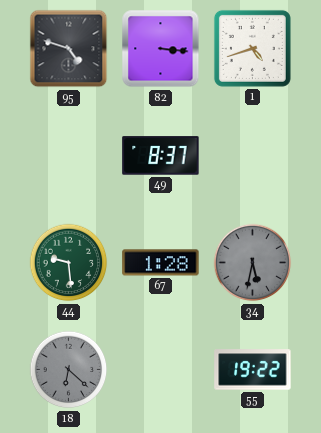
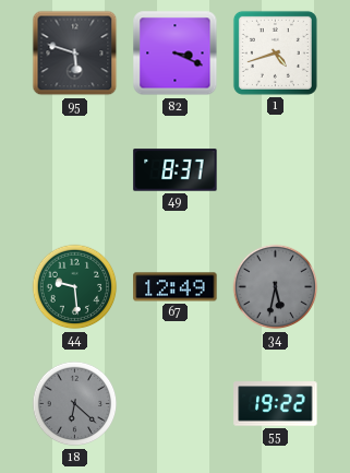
95: 4:48 -> 5:48 (75, 54)
82: 3:16 -> 3:19 (176, 54)
67: 1:28 -> 12:49 (176, 287)
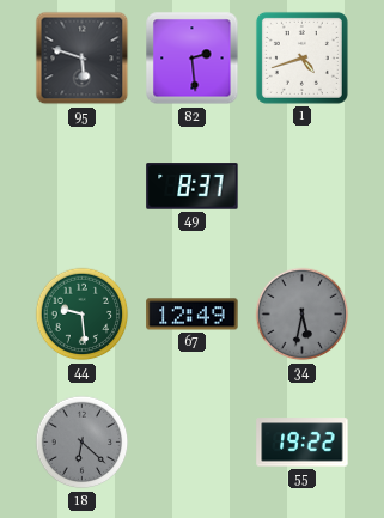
82: 3:19 -> 2:29 (193, 59)
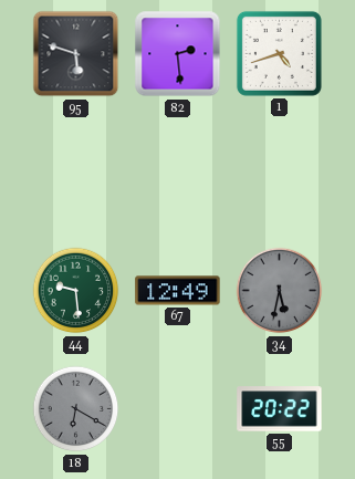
49: 8:37 -> none (193, 187)
18: 6:22 -> 6:20 (76, 409)
55: 19:22 -> 20:22 (280, 409)
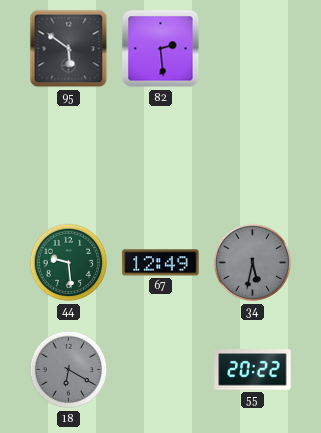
95: 5:48 -> 5:51 (69, 49)
1: 4:42 -> none (279, 53)
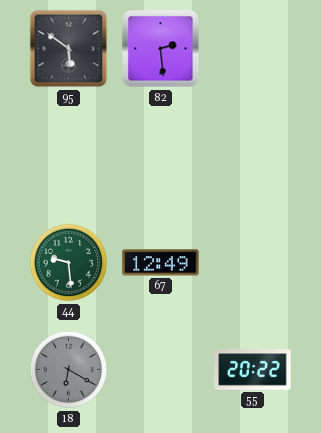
34: 5:32 -> none (253, 263)
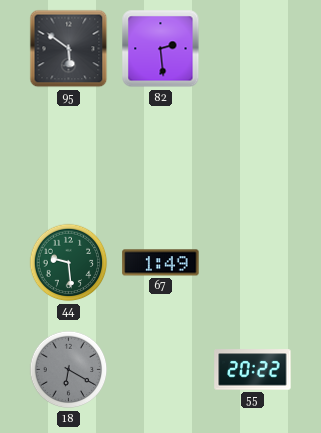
67: 12:49 -> 1:49 (161, 263)
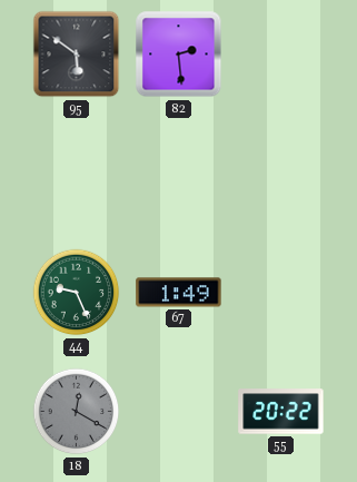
44: 9:29 -> 9:26 (77, 293)
18: 6:20 -> 12:20 (77, 412)
